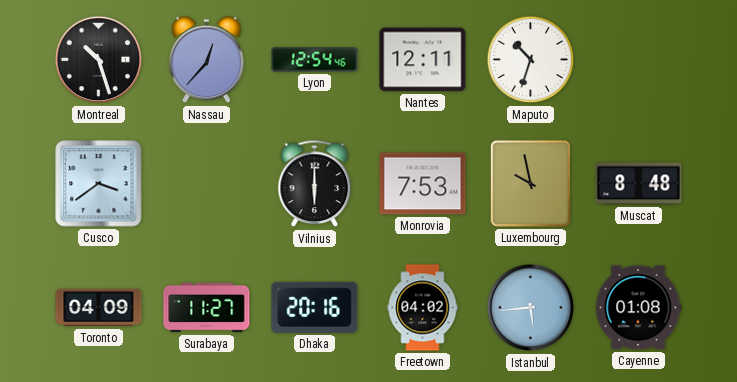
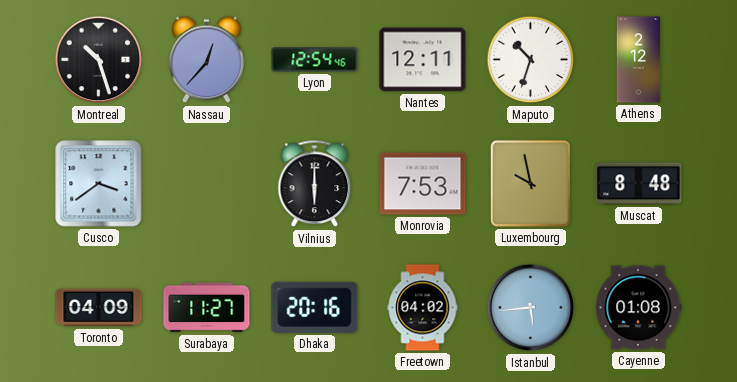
Athens: none -> 2:12 (639, 60)
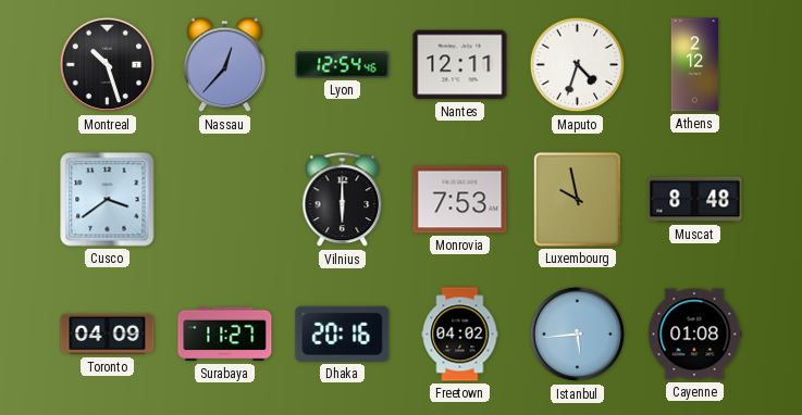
Maputo: 10:33 -> 4:33 (578, 65)
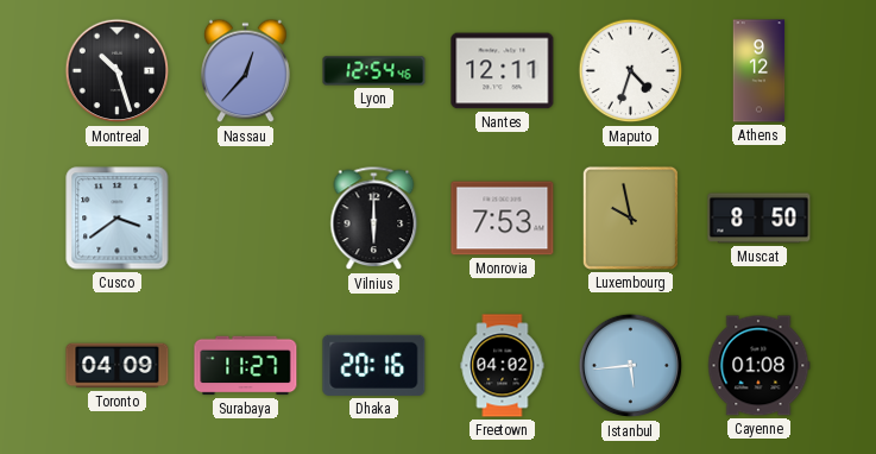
Athens: 2:12 -> 9:12 (760, 71)
Muscat: 8:48 -> 8:50 (760, 219)
